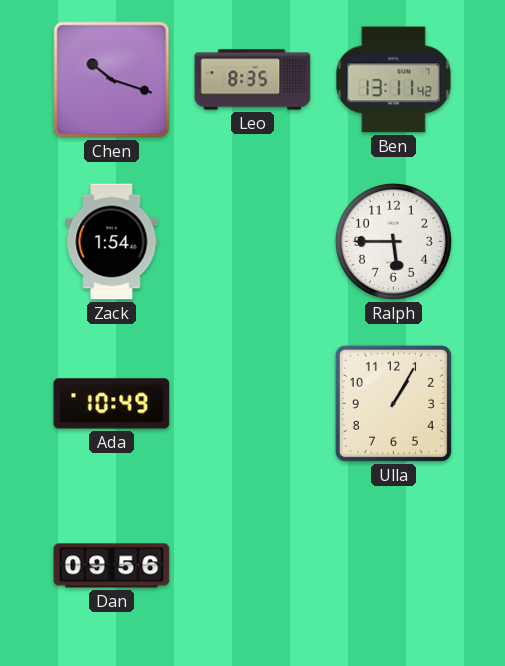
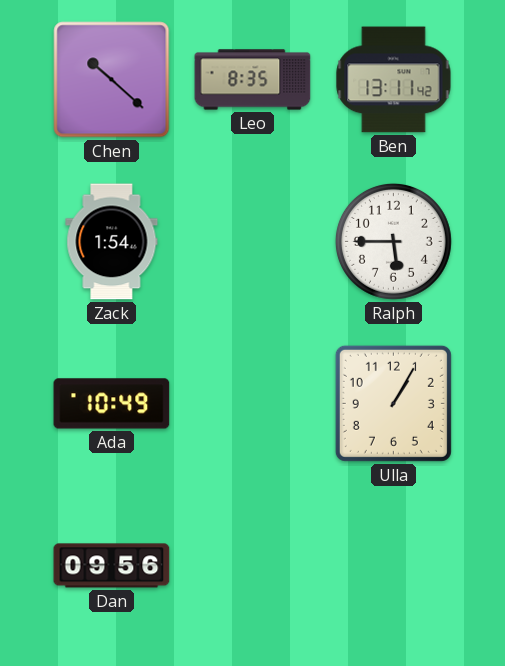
Chen: 10:18 -> 10:22 (112, 80)
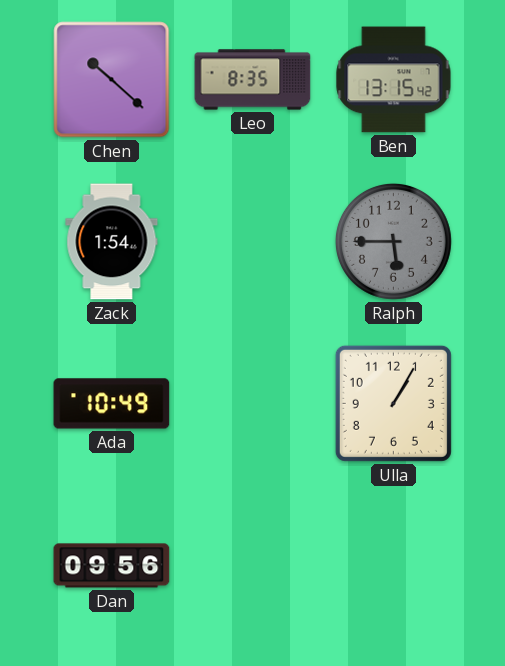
Ben: 13:11 -> 13:15 (394, 80)
Ralph dial: white -> grey (393, 241)
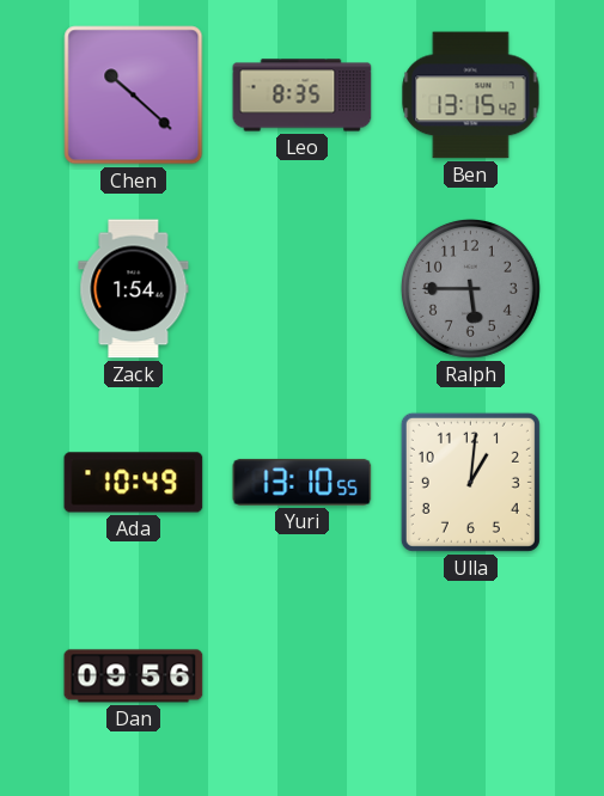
Yuri: none -> 13:10 (303, 482)
Ulla: 1:05 -> 1:01 (470, 482)
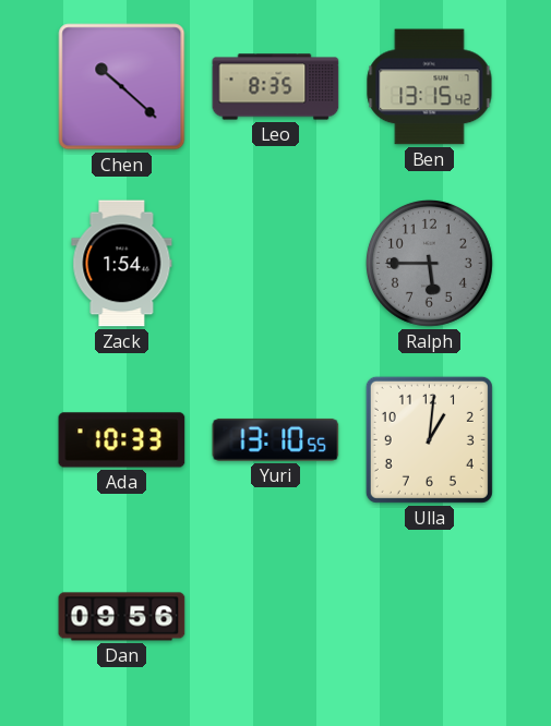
Ada: 10:49 -> 10:33 (122, 440)
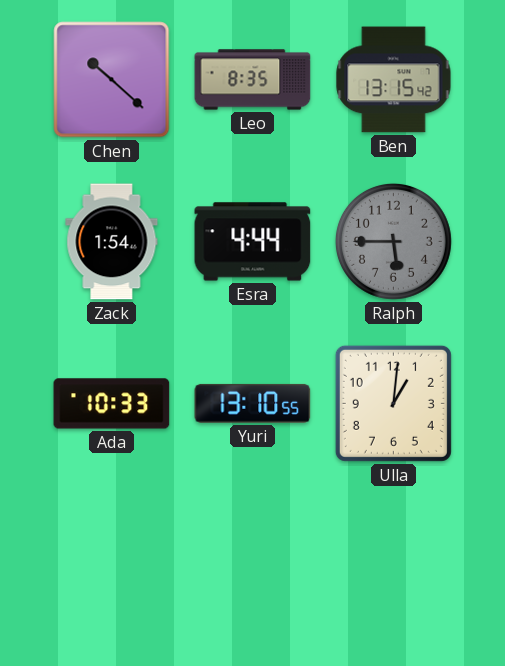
Esra: none -> 4:44 (253, 242)
Dan: 09:56 -> none (122, 617)
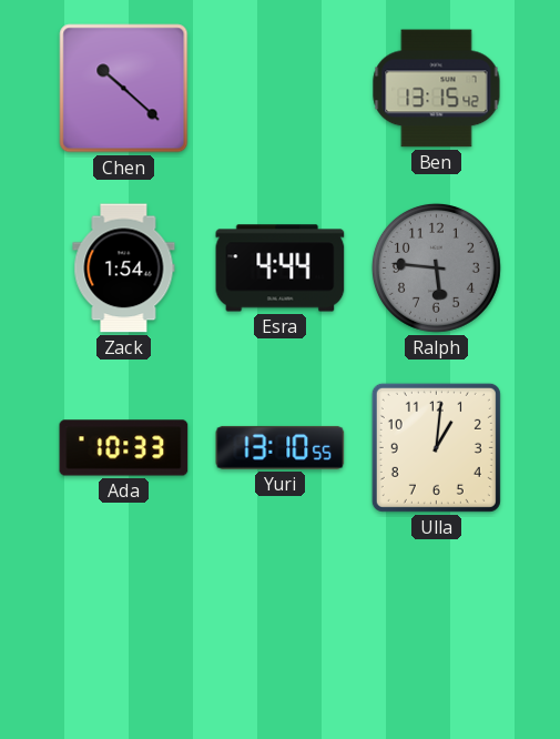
Leo: 8:35 -> none (253, 80)
Ralph: 5:45 -> 5:46 (436, 267)
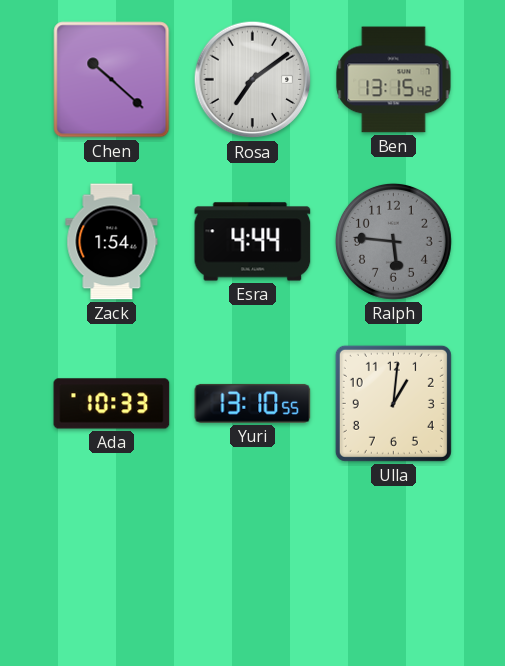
Rosa: none -> 7:09 (253, 80)
